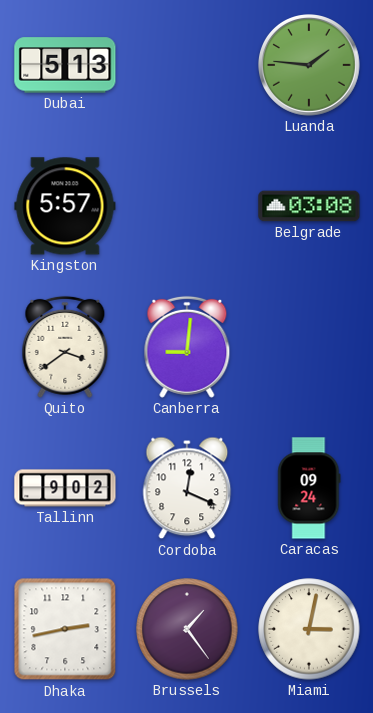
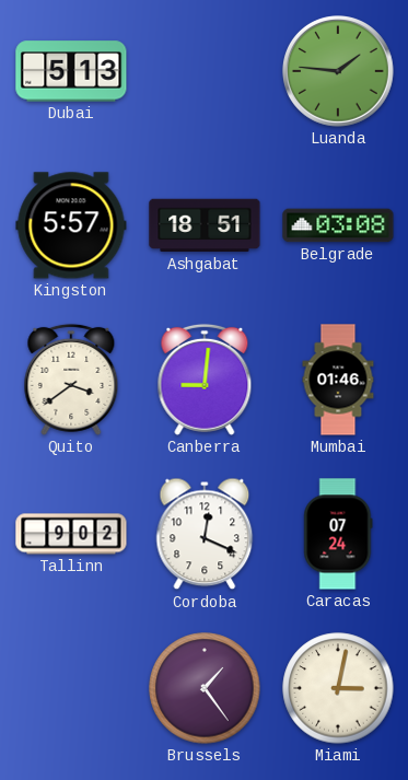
Ashgabat: none -> 18:51 (205, 225)
Mumbai: none -> 01:46 (338, 380)
Caracas: 09:24 -> 07:24 (338, 534)
Dhaka: 2:43 -> none (65, 629)
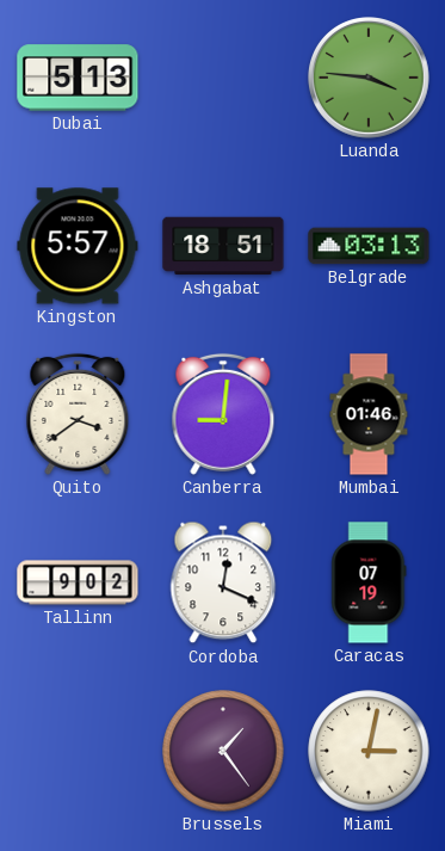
Luanda: 1:46 -> 3:46 (370, 79)
Belgrade: 03:08 -> 03:13 (369, 246)
Caracas: 07:24 -> 07:19 (369, 582)
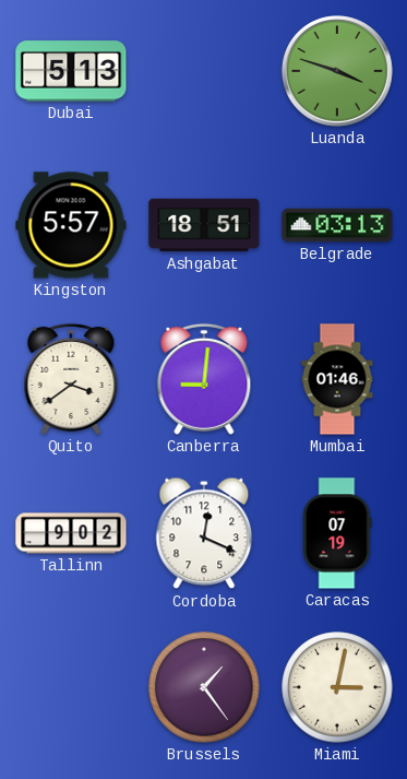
Luanda: 3:46 -> 3:48 (338, 72)
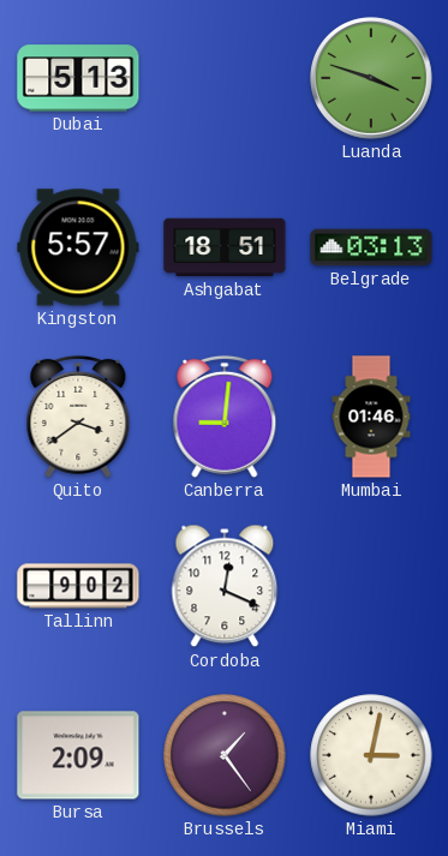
Caracas: 07:19 -> none (337, 533)
Bursa: none -> 2:09 (78, 755)
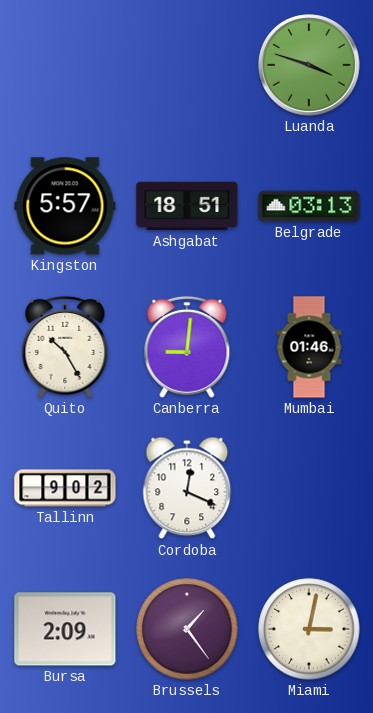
Dubai: 5:13 -> none (78, 78)
Quito: 3:39 -> 10:25 (65, 347)
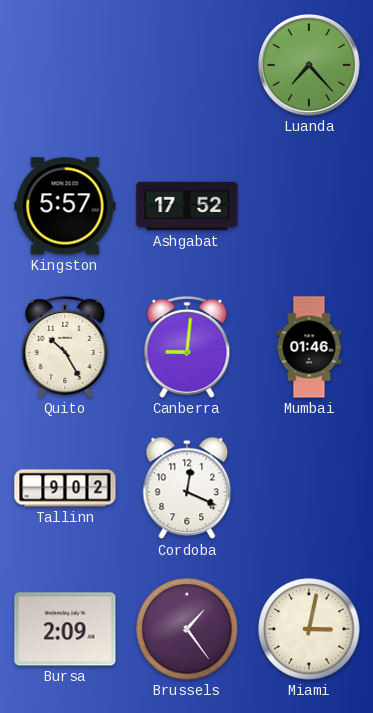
Luanda: 3:48 -> 7:23 (310, 66)
Ashgabat: 18:51 -> 17:52 (187, 206)
Belgrade: 03:13 -> none (309, 206)
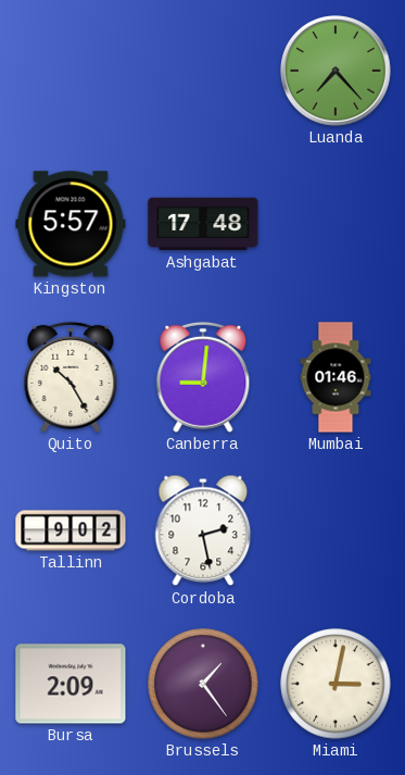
Ashgabat: 17:52 -> 17:48 (203, 224)
Cordoba: 12:19 -> 2:28 (203, 530)
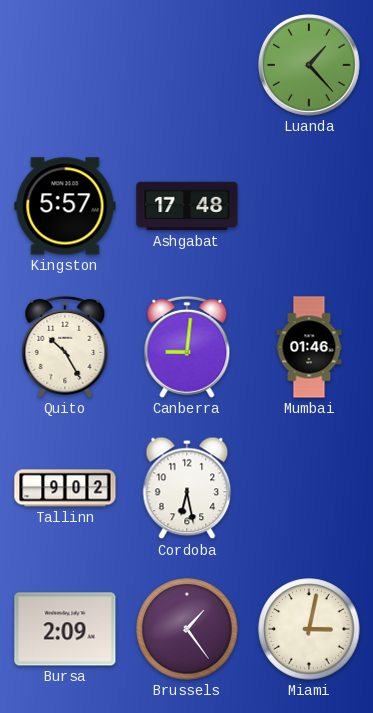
Luanda: 7:23 -> 1:23 (310, 66)
Cordoba: 2:28 -> 6:28 (187, 488)
